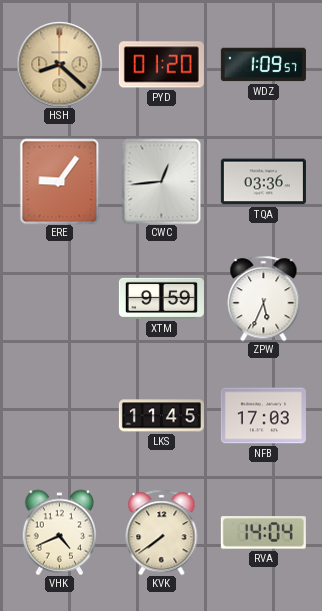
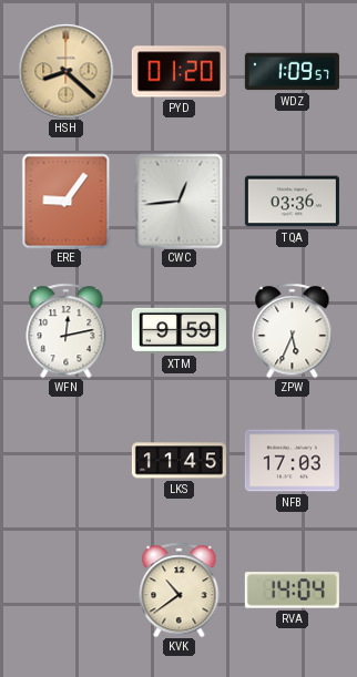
WFN: none -> 12:13 (67, 330)
VHK: 4:41 -> none (60, 532)
KVK: 7:39 -> 10:39 (180, 589)
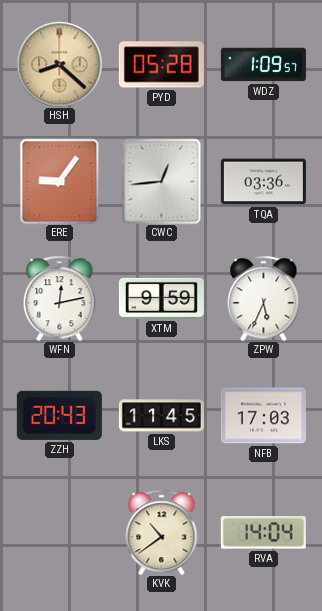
PYD: 01:20 -> 05:28 (161, 65)
ZZH: none -> 20:43 (59, 415)
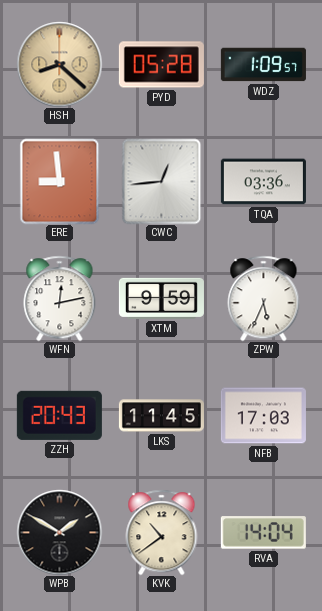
ERE: 9:06 -> 8:59 (60, 181)
WPB: none -> 1:50 (59, 532)
